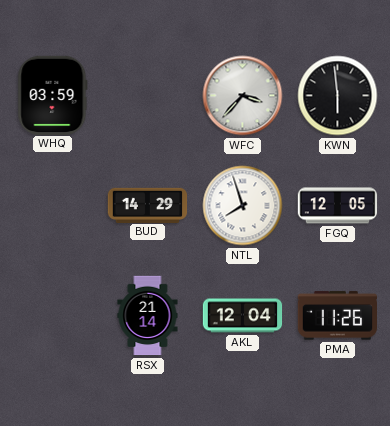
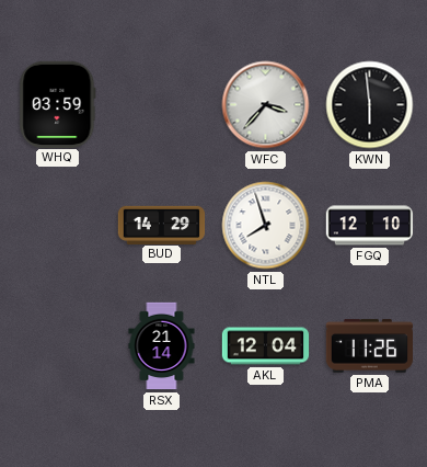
FGQ: 12:05 -> 12:10 (370, 226)
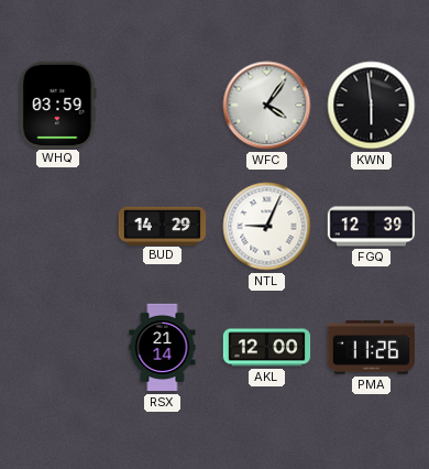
WFC: 3:37 -> 4:06 (267, 106)
NTL: 7:57 -> 9:04 (267, 227)
FGQ: 12:10 -> 12:39 (372, 227)
AKL: 12:04 -> 12:00 (267, 348)
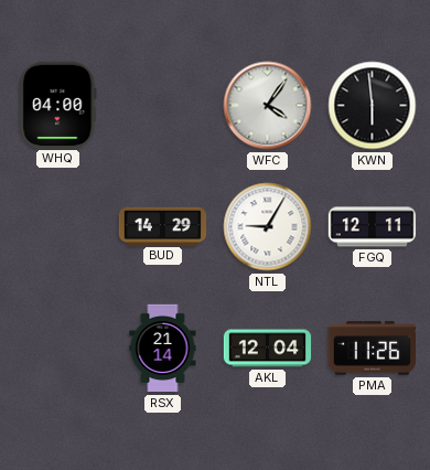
WHQ: 03:59 -> 04:00 (58, 105)
NTL: 9:04 -> 9:05 (268, 227)
FGQ: 12:39 -> 12:11 (373, 227)
AKL: 12:00 -> 12:04 (268, 349)
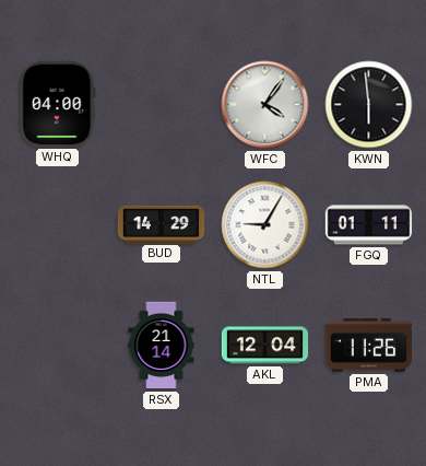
FGQ: 12:11 -> 01:11 (369, 225)
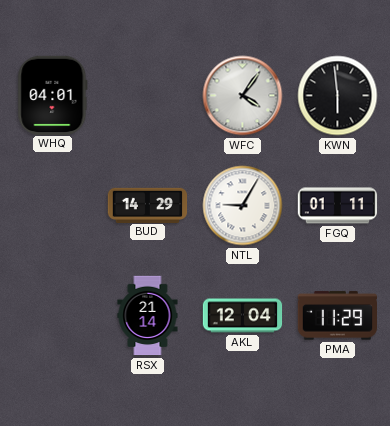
WHQ: 04:00 -> 04:01 (53, 95)
PMA: 11:26 -> 11:29 (337, 316)
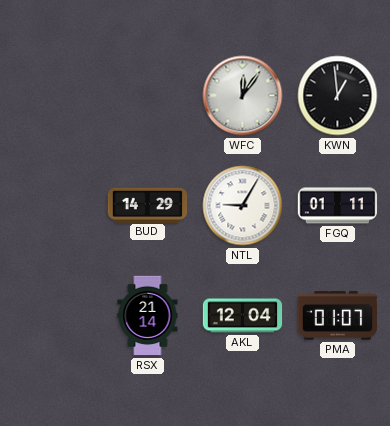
WHQ: 04:01 -> none (53, 95)
WFC: 4:06 -> 12:06 (243, 96)
KWN: 5:59 -> 12:59 (338, 96)
PMA: 11:29 -> 01:07 (337, 316)
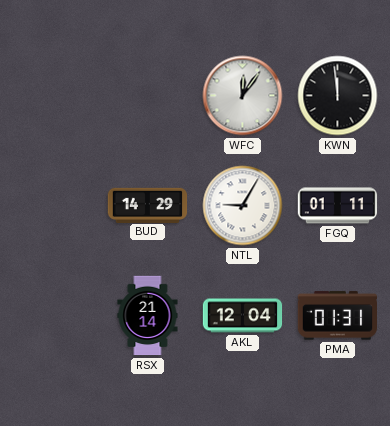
KWN: 12:59 -> 11:59 (338, 96)
PMA: 01:07 -> 01:31 (337, 316)
